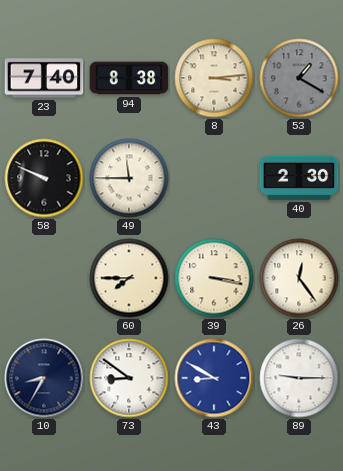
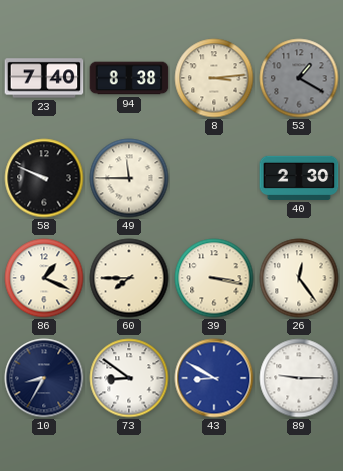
86: none -> 1:19 (44, 278)
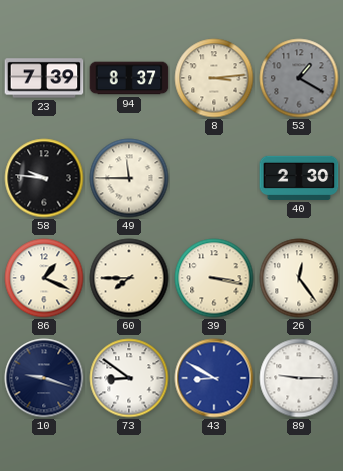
23: 7:40 -> 7:39 (44, 78)
94: 8:38 -> 8:37 (129, 78)
58: 9:49 -> 9:46 (44, 178)
10: 8:35 -> 9:18 (44, 378)
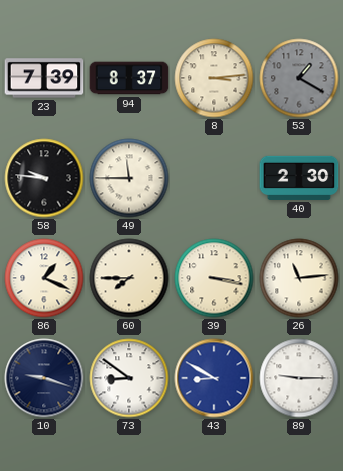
26: 12:24 -> 11:14 (299, 278)
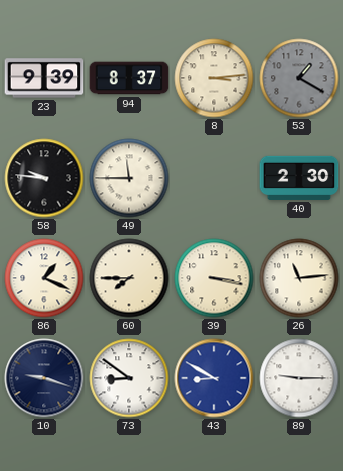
23: 7:39 -> 9:39 (44, 78)
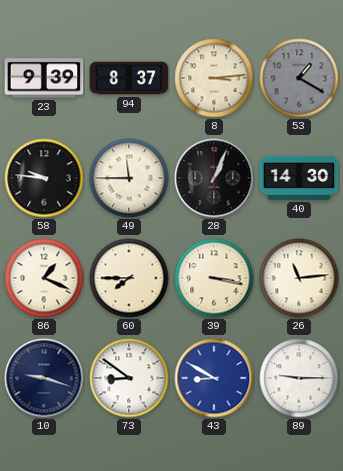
28: none -> 1:04 (214, 178)
40: 2:30 -> 14:30 (299, 178)
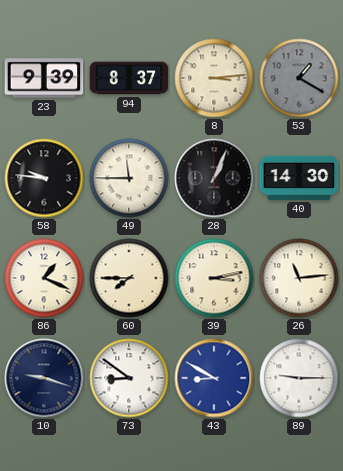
39: 3:17 -> 3:13 (214, 278)
